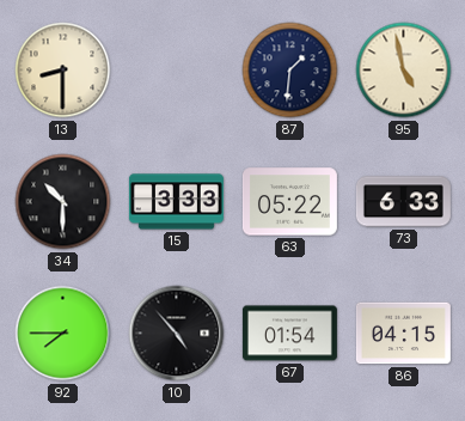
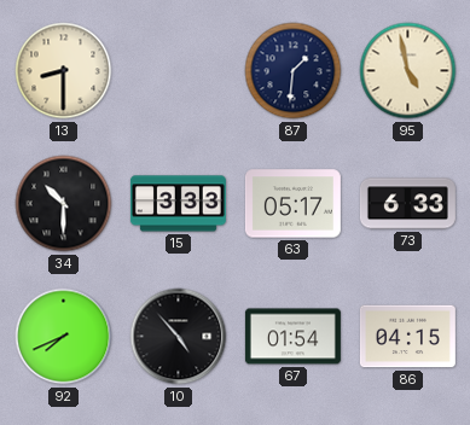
63: 05:22 -> 05:17 (292, 204)
92: 7:45 -> 7:41 (64, 337)
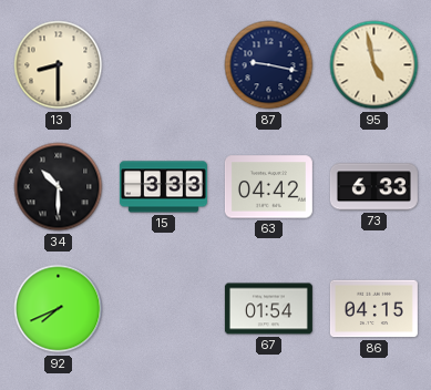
87: 1:31 -> 9:17 (269, 65)
63: 05:17 -> 04:42 (268, 187)
10: 4:53 -> none (179, 337)
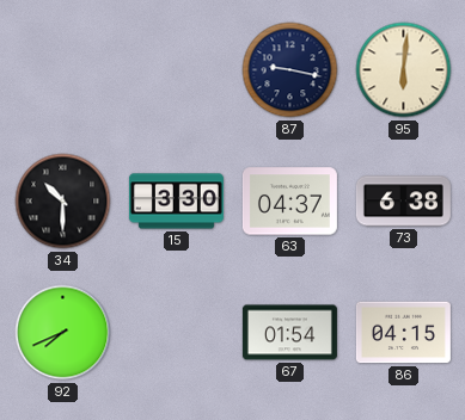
13: 8:30 -> none (59, 65)
95: 4:58 -> 6:01 (404, 70)
15: 3:33 -> 3:30 (176, 202)
63: 04:42 -> 04:37 (289, 202)
73: 6:33 -> 6:38 (403, 202)
